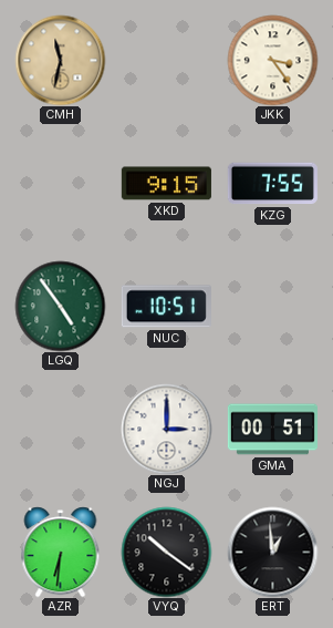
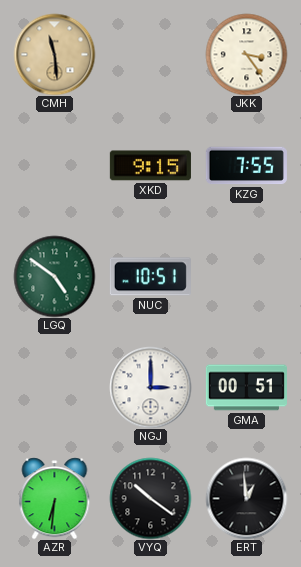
CMH: 11:32 -> 11:29 (54, 54)
LGQ: 4:54 -> 4:51 (54, 276)
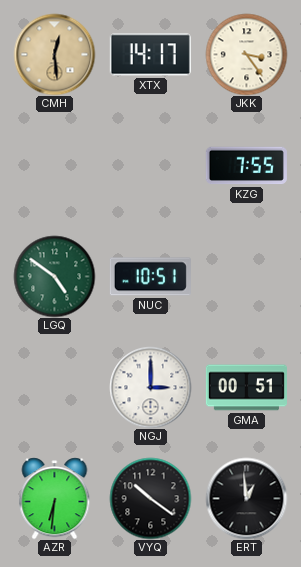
CMH: 11:29 -> 12:29 (54, 54)
XTX: none -> 14:17 (150, 55)
XKD: 9:15 -> none (150, 166)
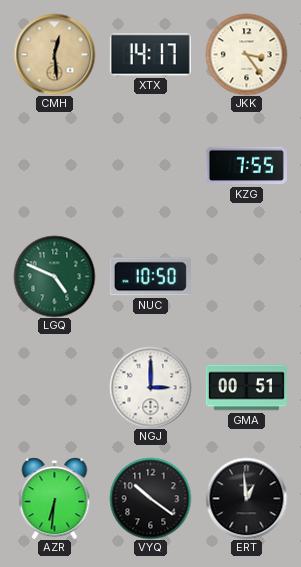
LGQ: 4:51 -> 4:49 (54, 276)
NUC: 10:51 -> 10:50 (150, 277)
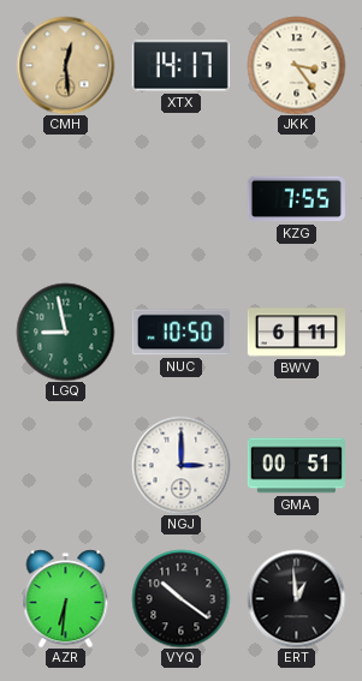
LGQ: 4:49 -> 8:58 (65, 331)
BWV: none -> 6:11 (296, 333)
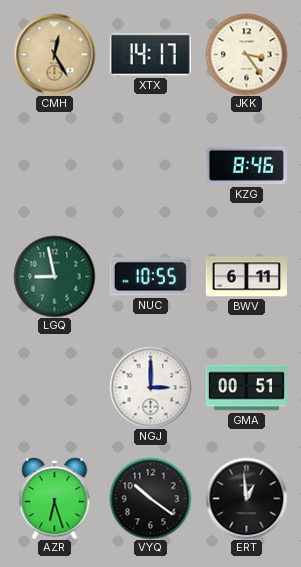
CMH: 12:29 -> 12:25 (54, 54)
KZG: 7:55 -> 8:46 (246, 166)
NUC: 10:50 -> 10:55 (150, 277)
AZR: 6:31 -> 6:27 (55, 498)
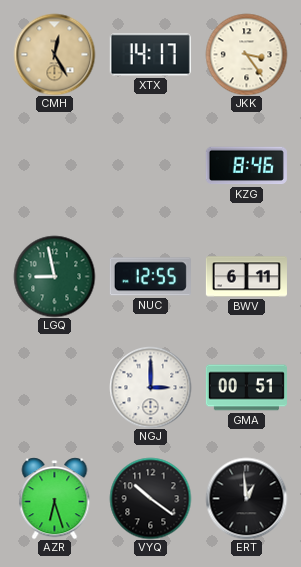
NUC: 10:55 -> 12:55 (150, 277)
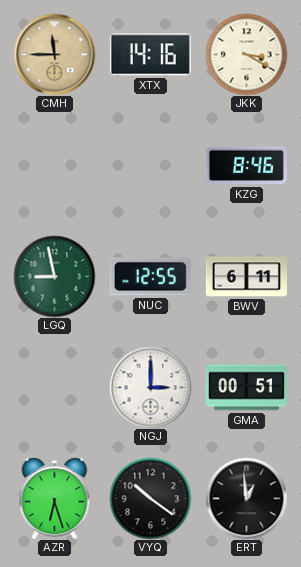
CMH: 12:25 -> 11:45 (54, 54)
XTX: 14:17 -> 14:16 (150, 55)
JKK: 3:24 -> 3:20 (246, 54)
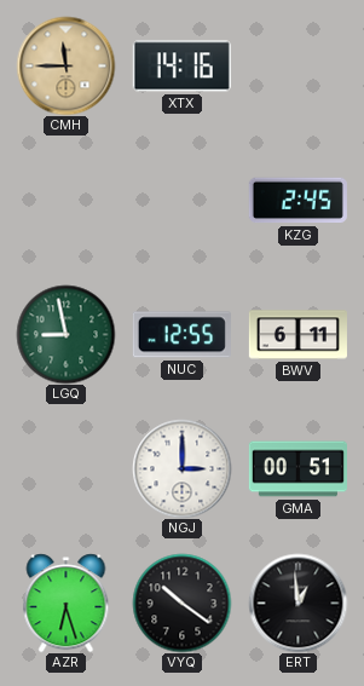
JKK: 3:20 -> none (246, 54)
KZG: 8:46 -> 2:45 (297, 201)
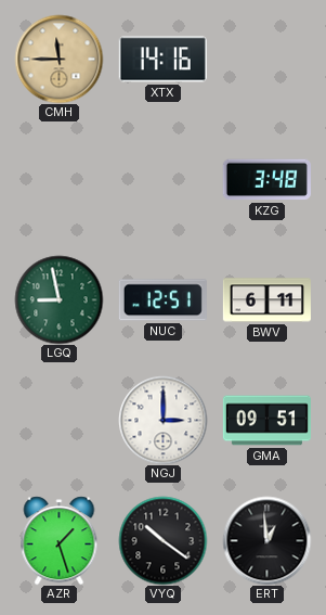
KZG: 2:45 -> 3:48 (266, 180)
NUC: 12:55 -> 12:51 (162, 300)
GMA: 00:51 -> 09:51 (266, 421)
AZR: 6:27 -> 1:27 (60, 540)
